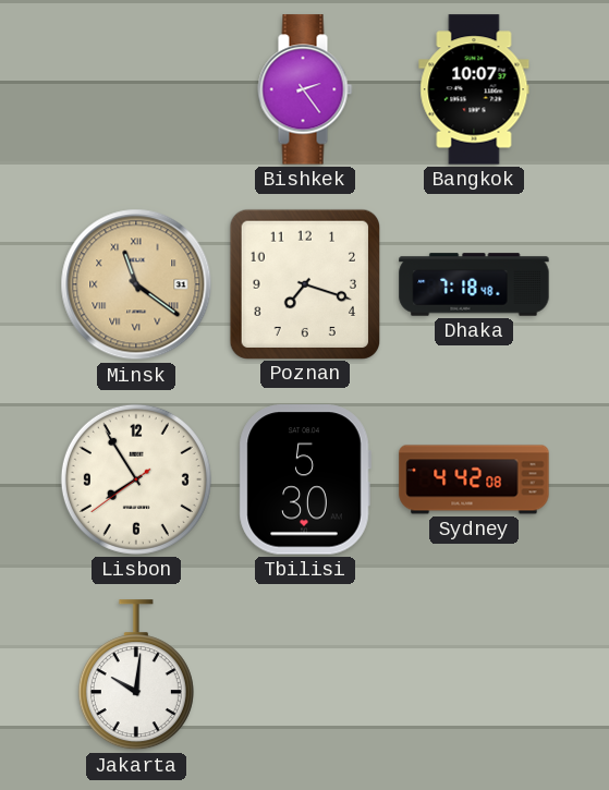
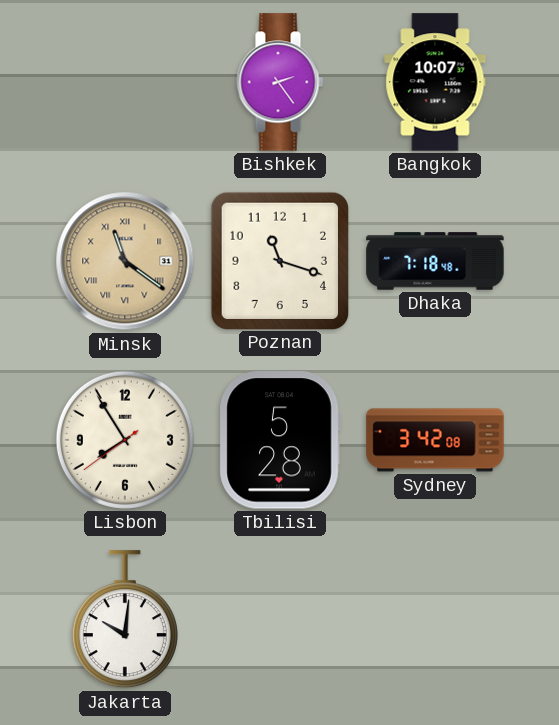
Poznan: 7:18 -> 11:18 (279, 260)
Tbilisi: 5:30 -> 5:28 (280, 440)
Sydney: 4:42 -> 3:42 (435, 440)
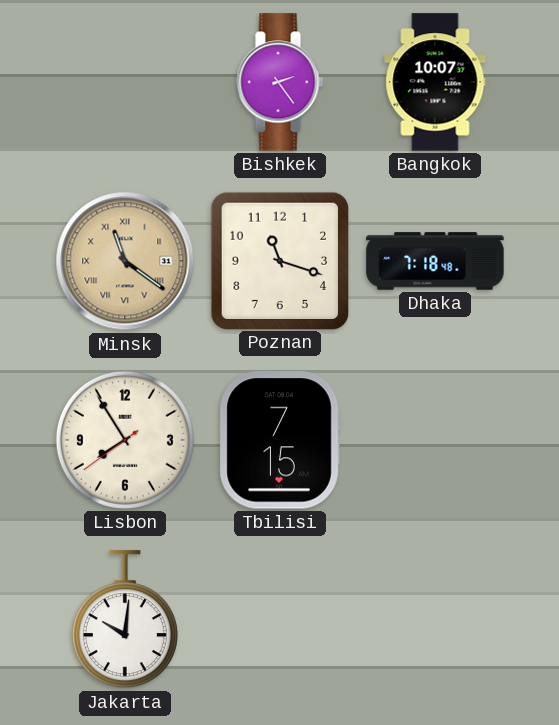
Tbilisi: 5:28 -> 7:15 (280, 440)
Sydney: 3:42 -> none (435, 440)
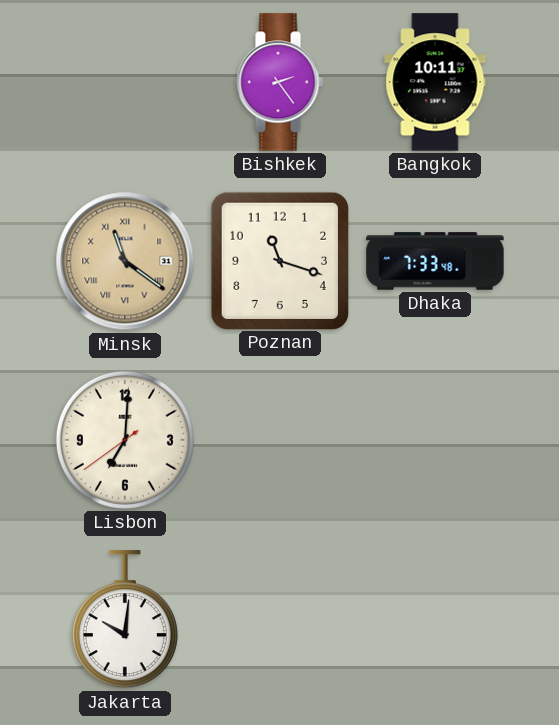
Bangkok: 10:07 -> 10:11 (435, 82)
Dhaka: 7:18 -> 7:33 (435, 261)
Lisbon: 7:54 -> 7:00 (125, 440)
Tbilisi: 7:15 -> none (280, 440)
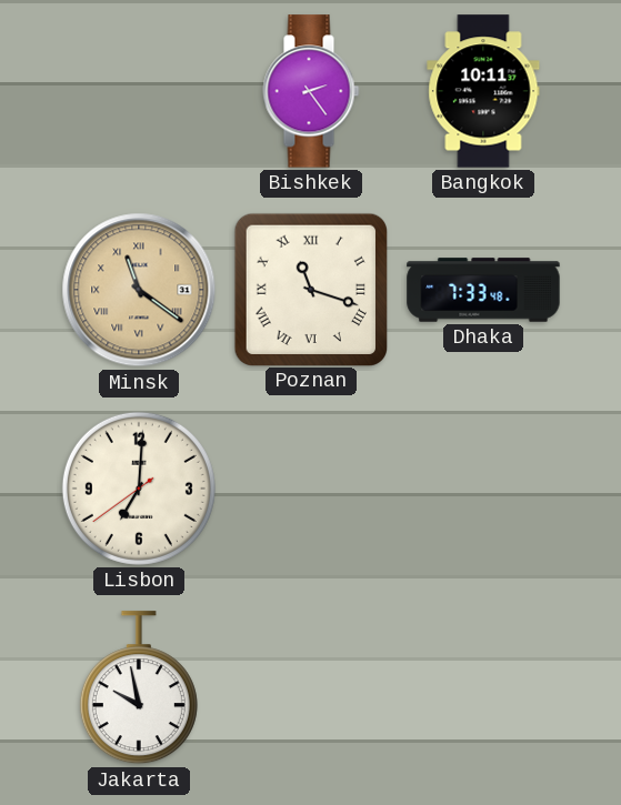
Poznan numerals: Arabic -> Roman (310, 289)
Jakarta: 10:01 -> 9:58 (139, 688)
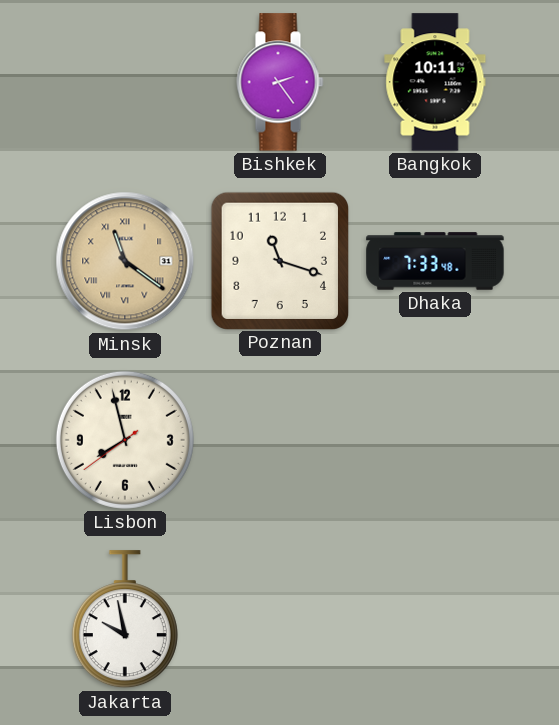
Poznan numerals: Roman -> Arabic (279, 260)
Lisbon: 7:00 -> 7:57 (125, 440)
